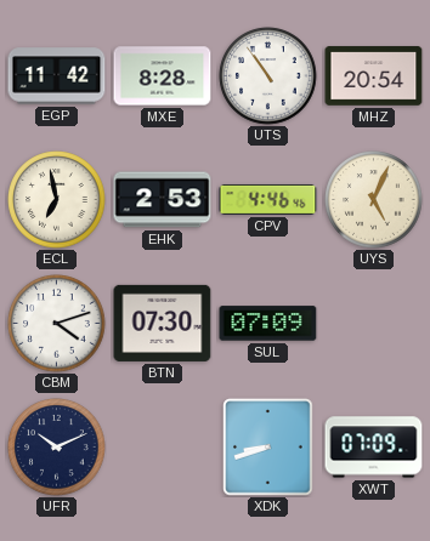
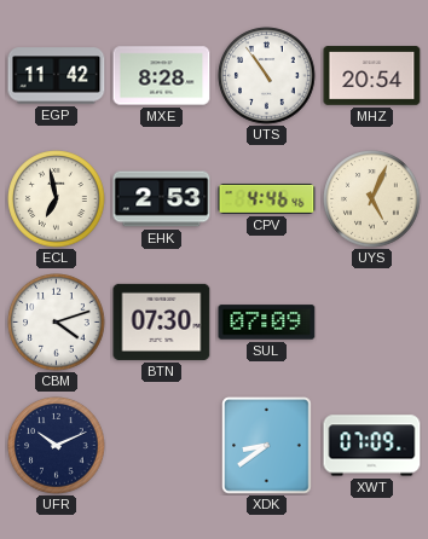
XDK: 8:42 -> 8:39 (267, 446)
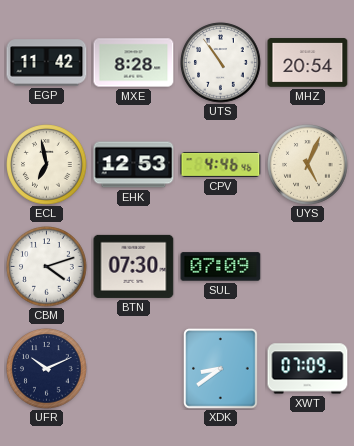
EHK: 2:53 -> 12:53 (134, 165)
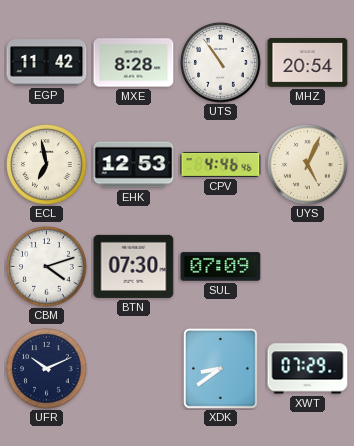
XWT: 07:09 -> 07:29 (308, 369)
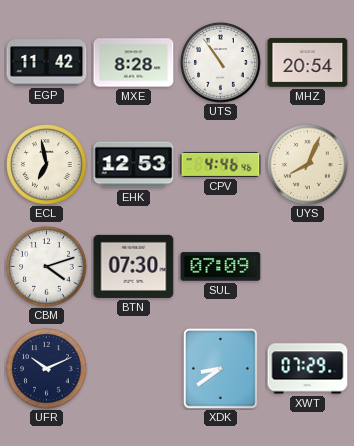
UYS: 5:04 -> 8:04 (308, 165)
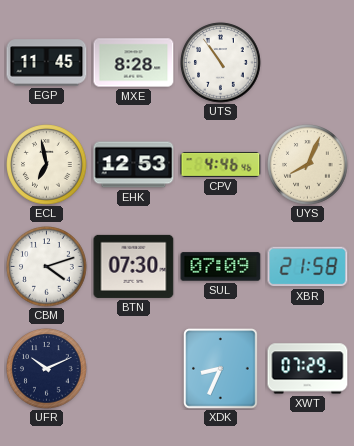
EGP: 11:42 -> 11:45 (47, 63)
MHZ: 20:54 -> none (308, 63)
XBR: none -> 21:58 (308, 267)
XDK: 8:39 -> 8:34 (221, 369)
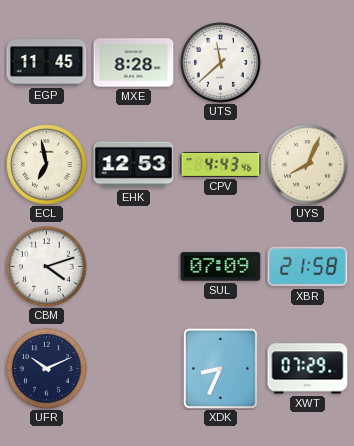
UTS: 10:54 -> 11:38 (221, 63)
CPV: 4:46 -> 4:43 (221, 164)
BTN: 07:30 -> none (134, 266)
